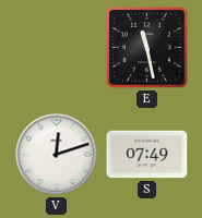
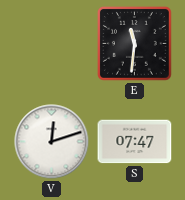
E: 11:28 -> 11:31 (135, 44)
S: 07:49 -> 07:47 (135, 142)
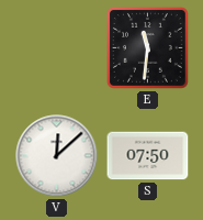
V: 12:12 -> 12:08 (57, 156)
S: 07:47 -> 07:50 (148, 156)
